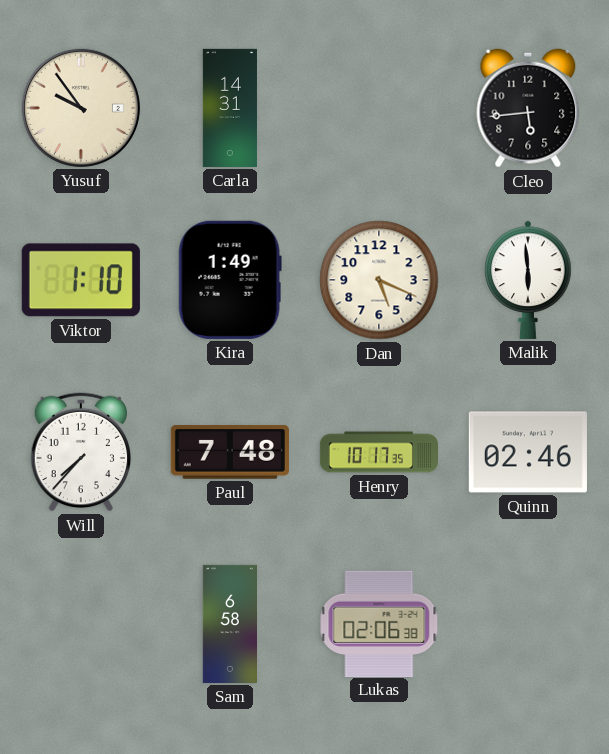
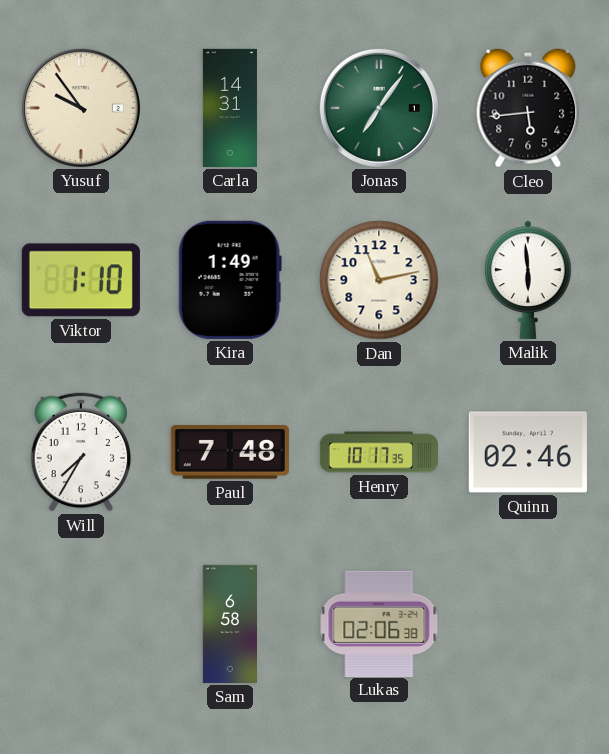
Jonas: none -> 7:06 (379, 108)
Dan: 5:19 -> 11:13 (379, 280)
Will: 7:37 -> 7:35 (80, 452)
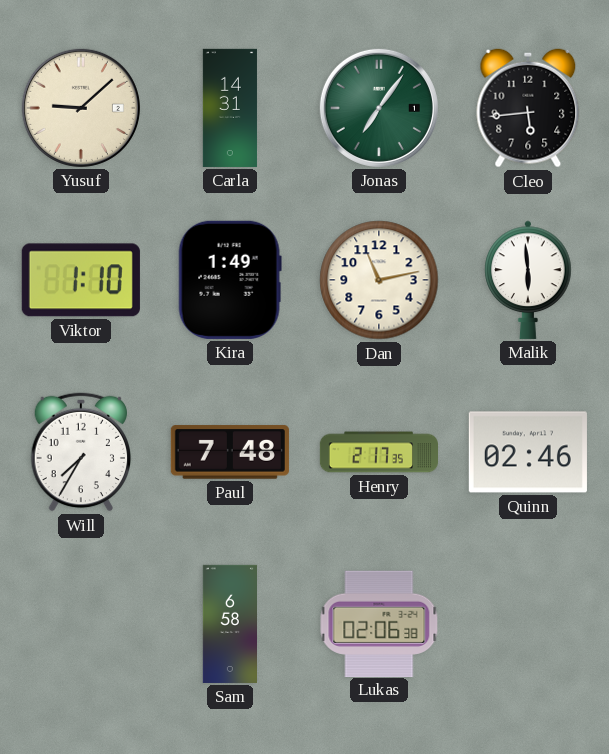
Yusuf: 9:54 -> 9:08 (81, 108)
Henry: 10:17 -> 2:17 (378, 452)
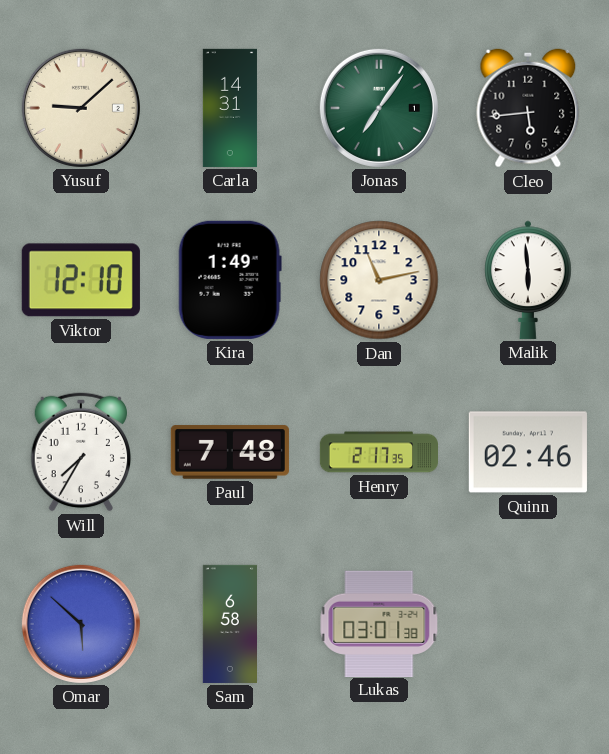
Viktor: 1:10 -> 12:10 (81, 280)
Omar: none -> 5:52 (81, 624)
Lukas: 02:06 -> 03:01 (379, 623)
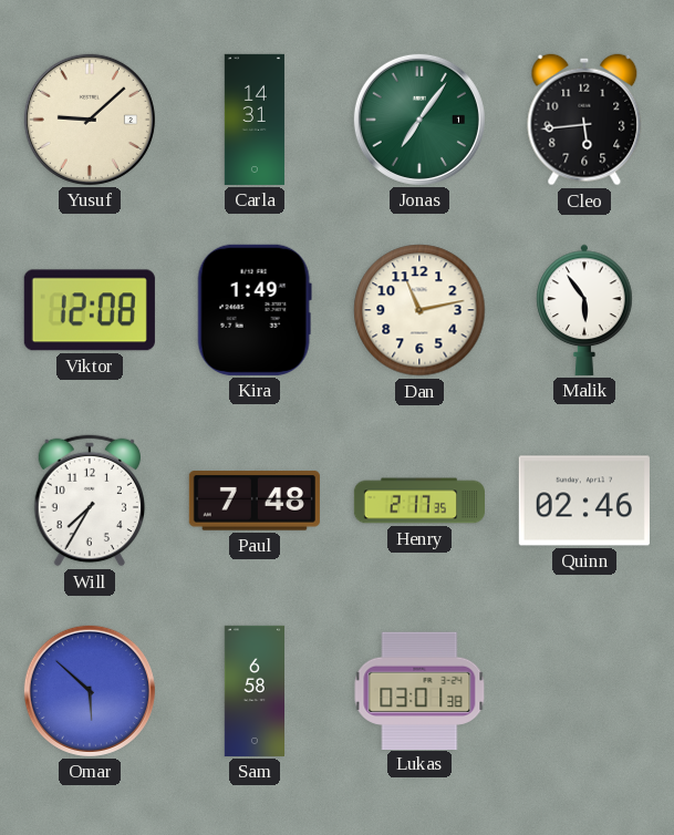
Viktor: 12:10 -> 12:08 (90, 310)
Malik: 5:59 -> 5:54 (584, 310)
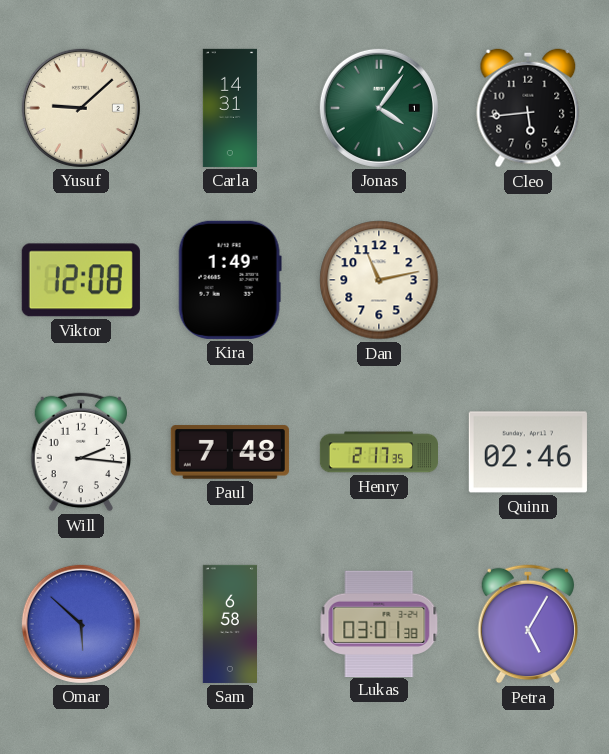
Jonas: 7:06 -> 4:06 (379, 108)
Malik: 5:54 -> none (584, 310)
Will: 7:35 -> 2:16 (80, 452)
Petra: none -> 5:05 (527, 624)
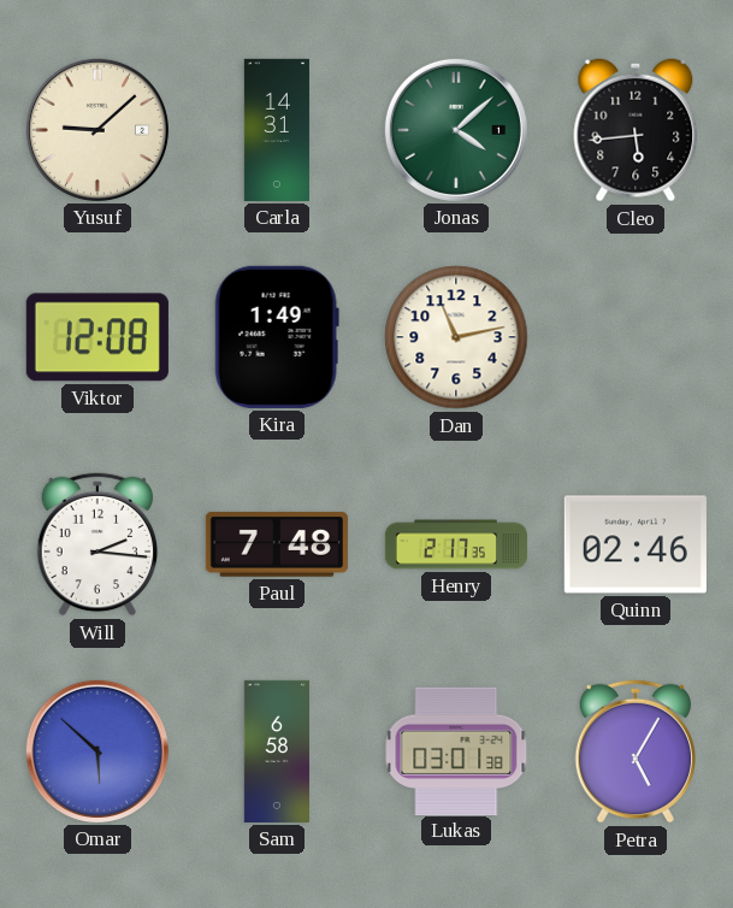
Jonas: 4:06 -> 4:08 (456, 130)
